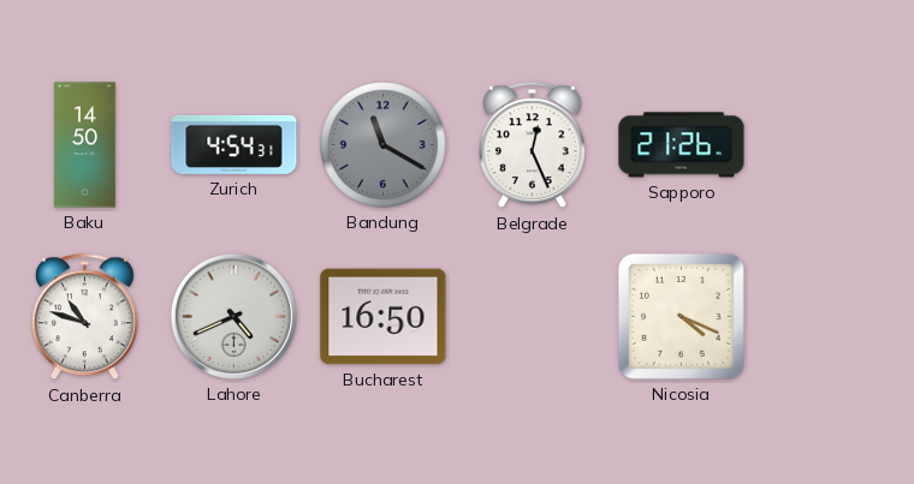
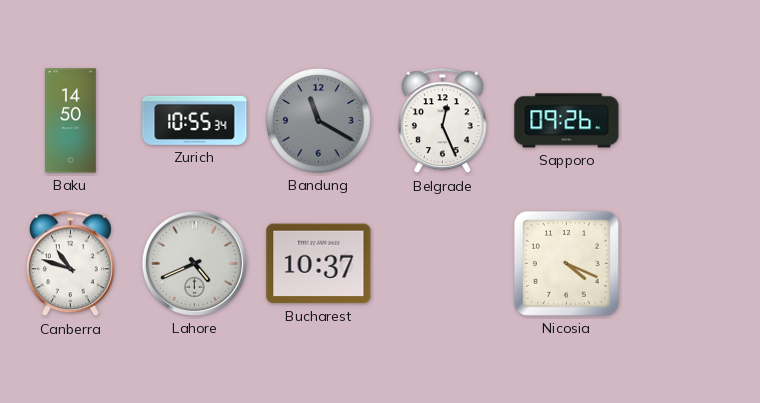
Zurich: 4:54 -> 10:55 (195, 120)
Sapporo: 21:26 -> 09:26 (567, 121)
Bucharest: 16:50 -> 10:37 (319, 264)
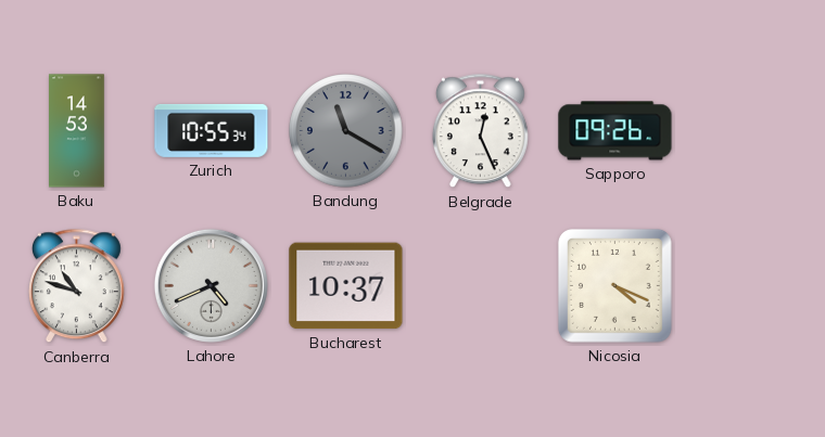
Baku: 14:50 -> 14:53 (77, 131)
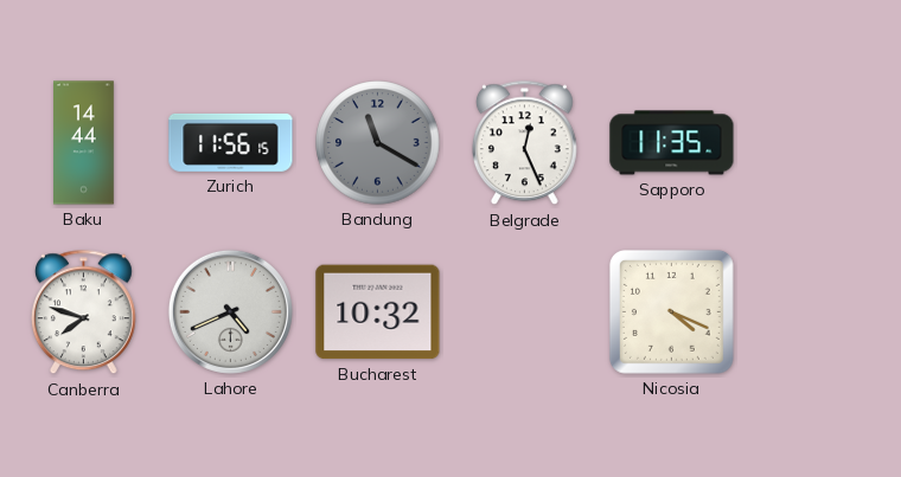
Baku: 14:53 -> 14:44 (84, 143)
Zurich: 10:55 -> 11:56 (231, 142)
Sapporo: 09:26 -> 11:35 (672, 143)
Canberra: 10:48 -> 7:48 (83, 312)
Bucharest: 10:37 -> 10:32 (378, 312)
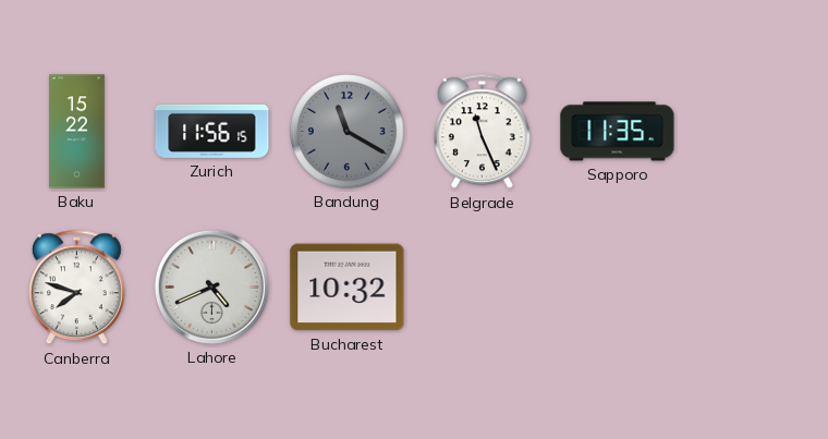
Baku: 14:44 -> 15:22 (77, 132)
Belgrade: 12:26 -> 11:26 (482, 132)
Nicosia: 4:19 -> none (671, 311)
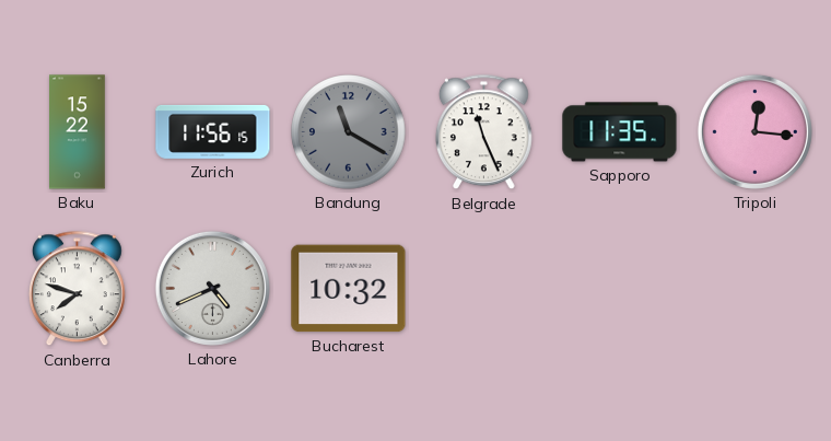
Tripoli: none -> 12:16 (754, 131)
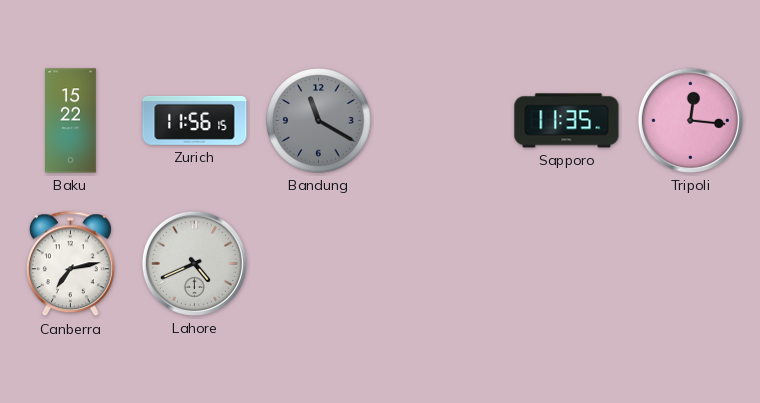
Belgrade: 11:26 -> none (483, 132)
Canberra: 7:48 -> 7:13 (70, 264)
Bucharest: 10:32 -> none (349, 289)
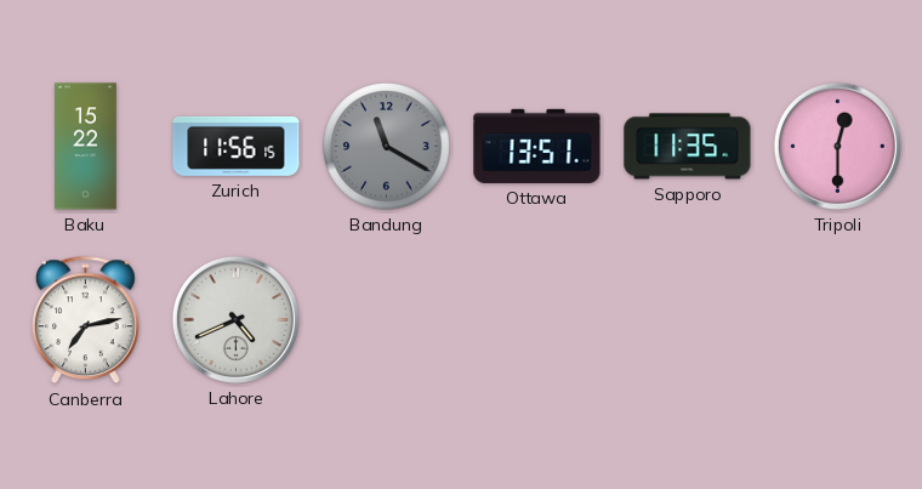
Ottawa: none -> 13:51 (537, 146)
Tripoli: 12:16 -> 12:30 (837, 146)
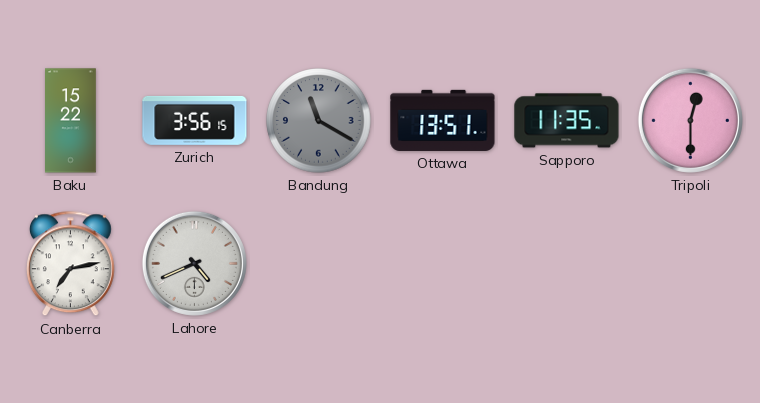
Zurich: 11:56 -> 3:56 (195, 120)
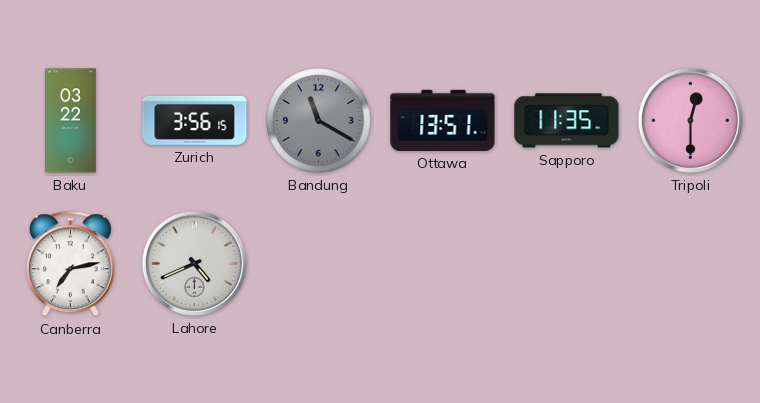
Baku: 15:22 -> 03:22 (71, 121)
